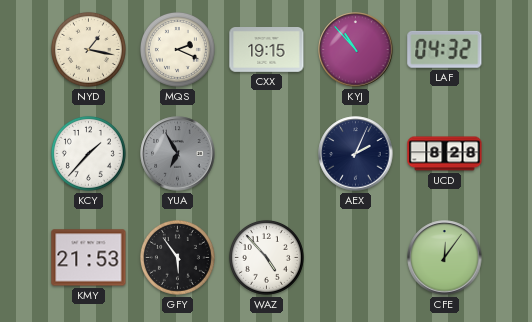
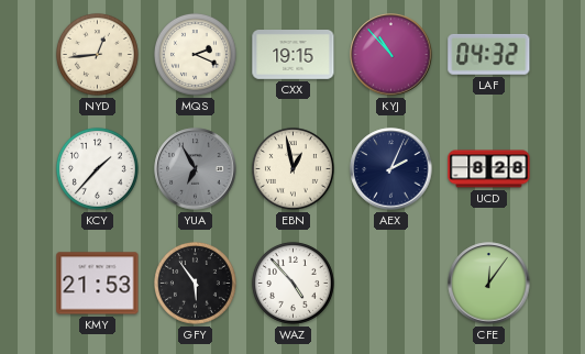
NYD: 1:17 -> 12:44 (97, 54)
EBN: none -> 12:58 (292, 168)
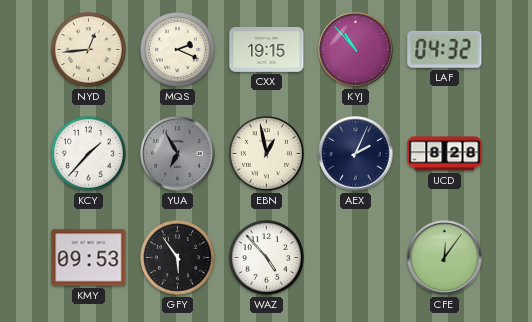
KMY: 21:53 -> 09:53 (89, 258)
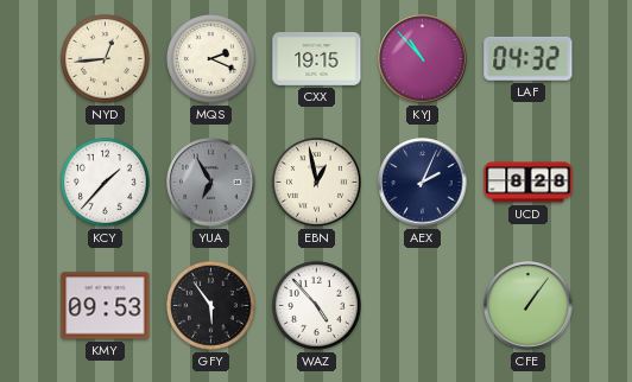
CFE: 12:06 -> 1:06 (529, 306)
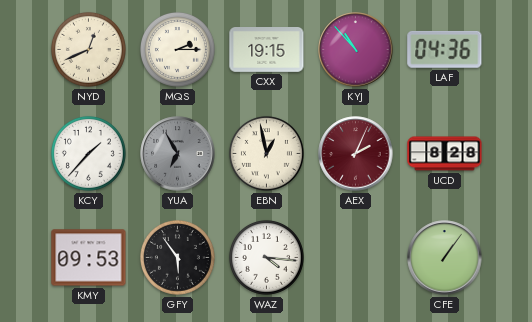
NYD: 12:44 -> 12:41 (88, 49)
MQS: 2:19 -> 2:15 (177, 49)
LAF: 04:32 -> 04:36 (445, 49)
AEX dial: navy -> burgundy (356, 154)
WAZ: 4:53 -> 4:16 (266, 257)
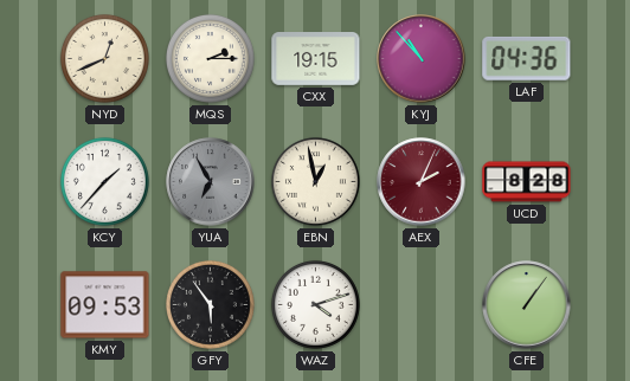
WAZ: 4:16 -> 4:12 (315, 304)
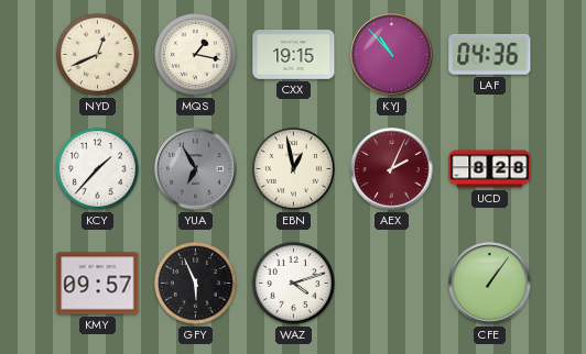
MQS: 2:15 -> 1:17 (195, 54)
KMY: 09:53 -> 09:57 (98, 284)
GFY: 5:54 -> 5:56 (195, 283)
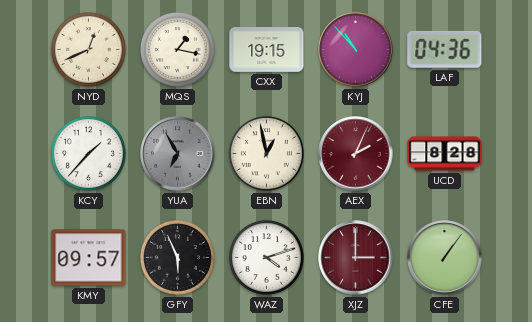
XJZ: none -> 3:00 (356, 258)
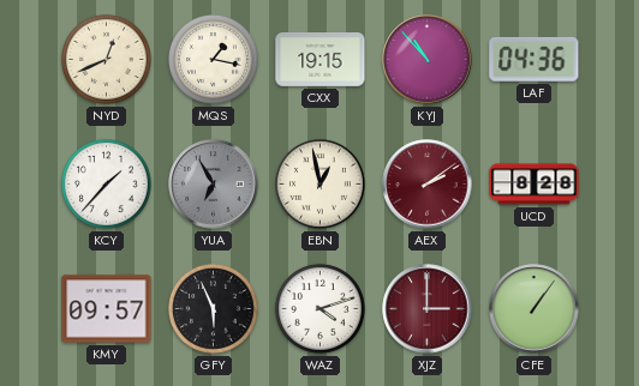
AEX: 2:04 -> 2:09 (428, 185)
